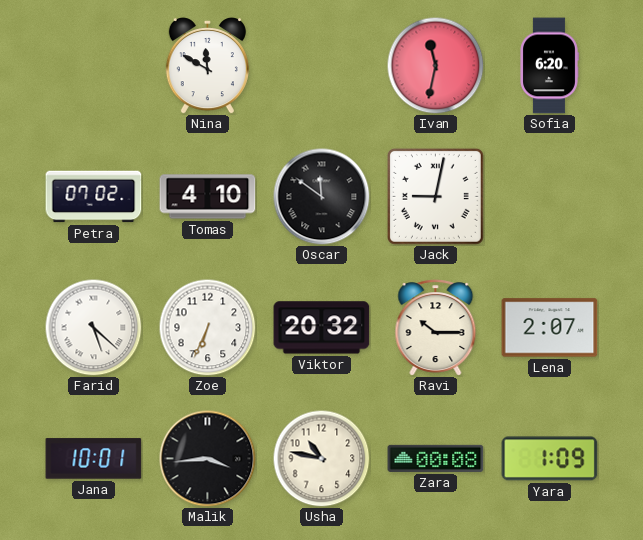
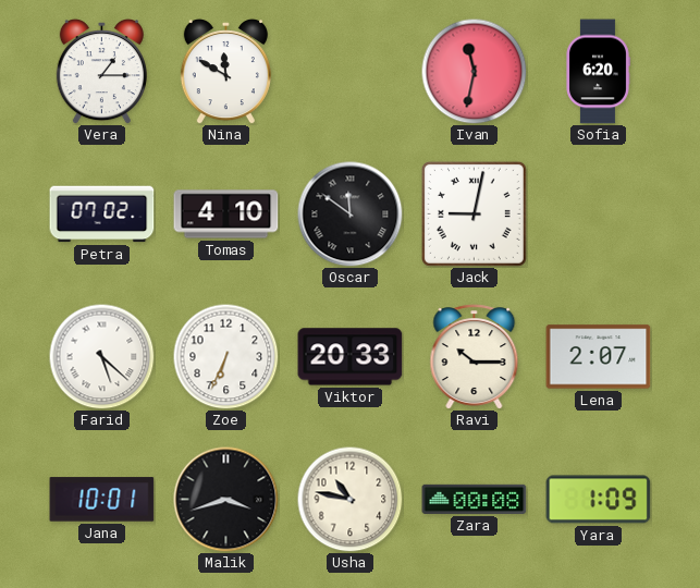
Vera: none -> 1:15 (101, 72)
Viktor: 20:32 -> 20:33 (351, 357)
Malik: 3:44 -> 3:42 (226, 500)
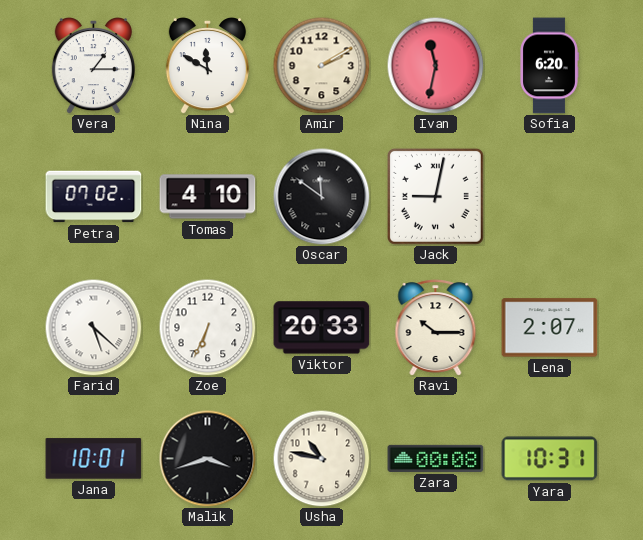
Amir: none -> 2:10 (321, 65)
Yara: 1:09 -> 10:31 (550, 459)
